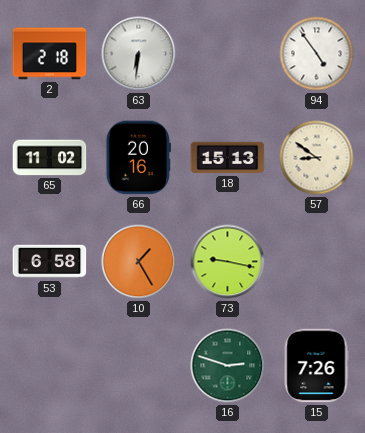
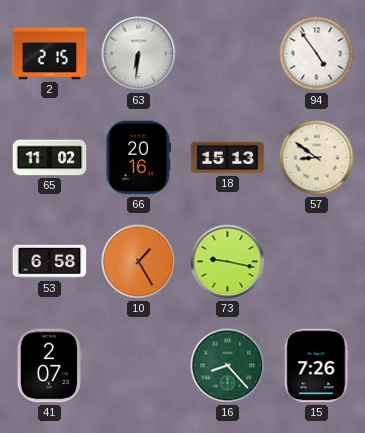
2: 2:18 -> 2:15 (50, 54)
41: none -> 2:07 (49, 366)
16: 2:48 -> 8:23 (228, 366)
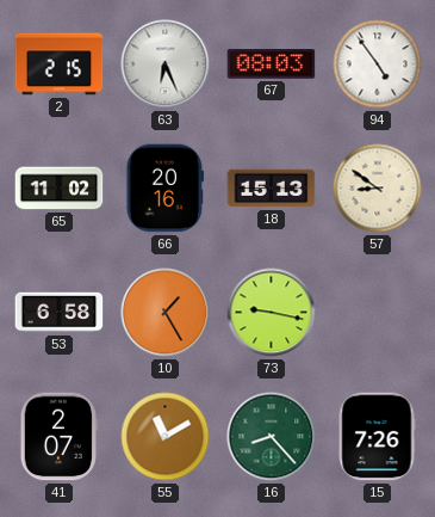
63: 6:31 -> 6:26 (166, 64)
67: none -> 08:03 (272, 64)
55: none -> 11:10 (166, 437)
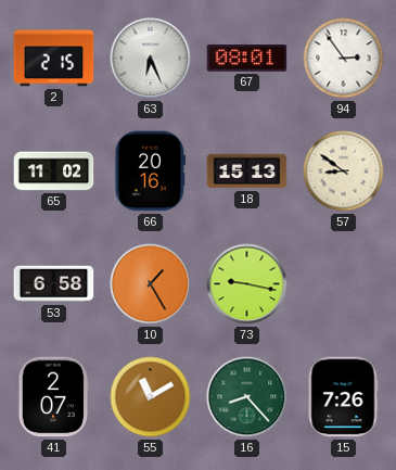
67: 08:03 -> 08:01 (247, 59)
94: 4:54 -> 2:54 (344, 59)
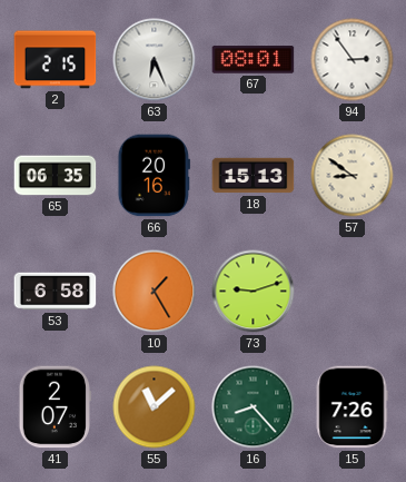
65: 11:02 -> 06:35 (56, 176)
73: 9:17 -> 9:12 (254, 292)
55: 11:10 -> 11:08 (155, 407)
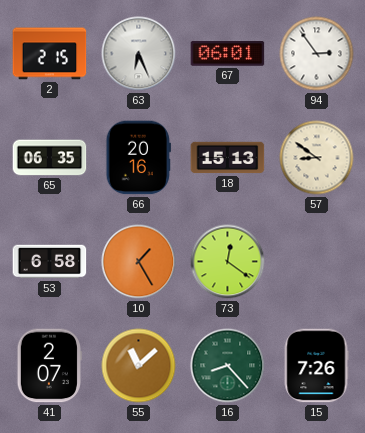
67: 08:01 -> 06:01 (228, 54)
73: 9:12 -> 12:21 (228, 262)
